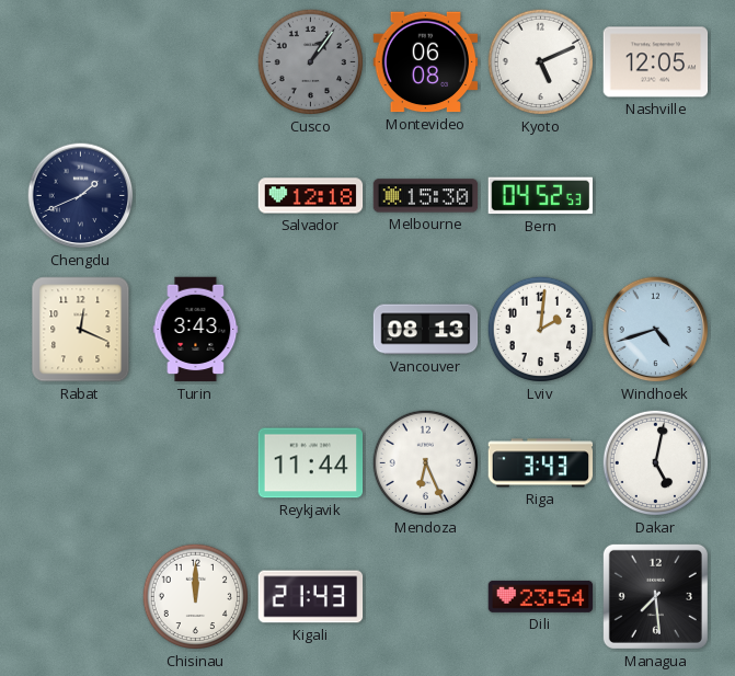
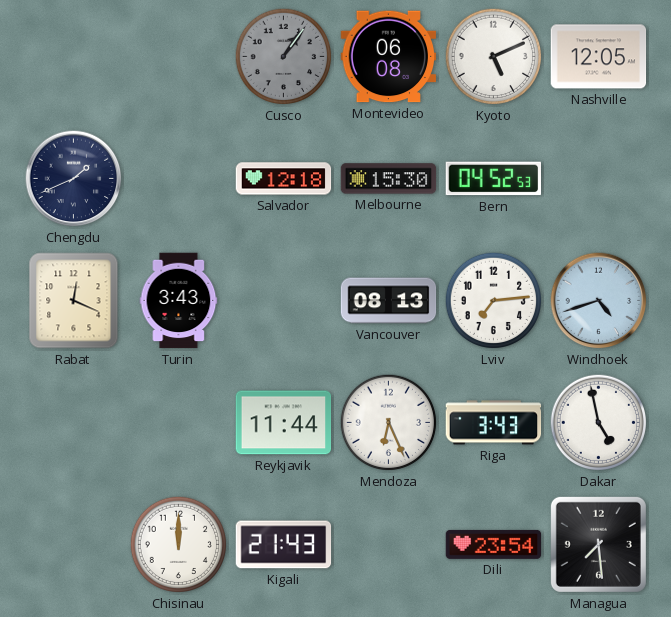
Lviv: 2:01 -> 7:14 (494, 301)
Dakar: 5:02 -> 4:58 (599, 423)
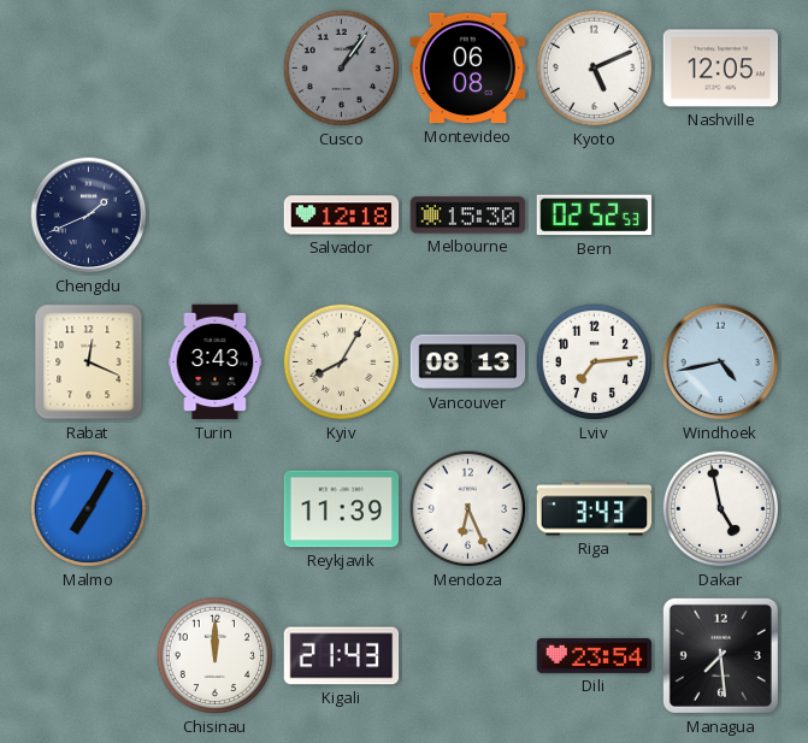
Bern: 04:52 -> 02:52 (594, 216)
Kyiv: none -> 8:05 (342, 362)
Windhoek: 4:42 -> 4:43 (721, 362)
Malmo: none -> 7:05 (89, 509)
Reykjavik: 11:44 -> 11:39 (342, 509)
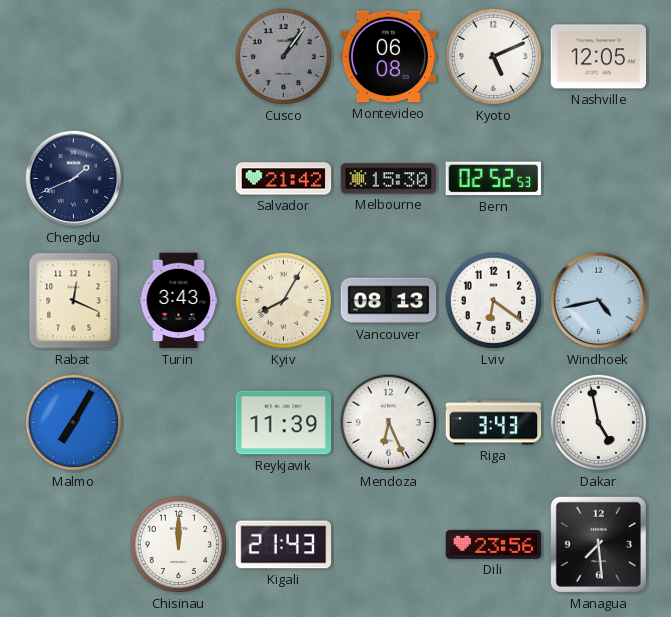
Salvador: 12:18 -> 21:42 (284, 179)
Lviv: 7:14 -> 6:21 (494, 301)
Dili: 23:54 -> 23:56 (494, 544)
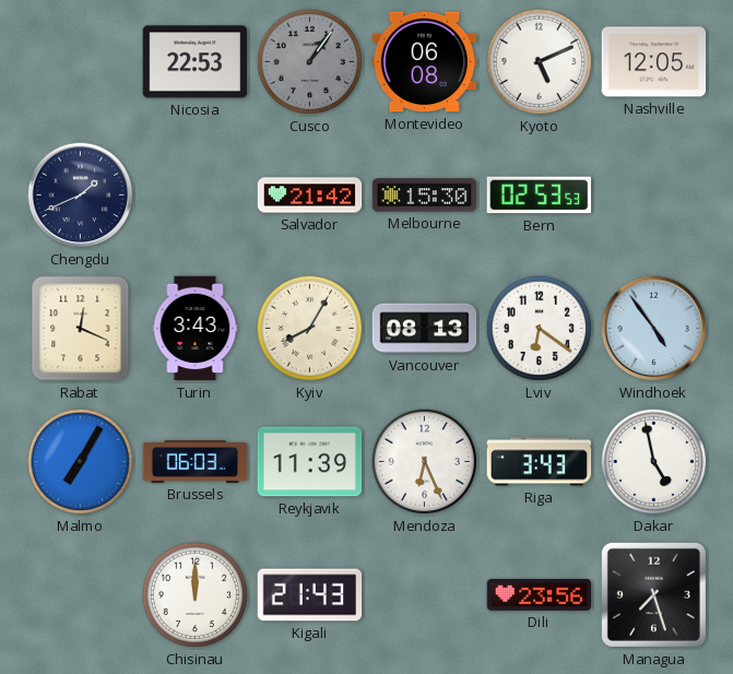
Nicosia: none -> 22:53 (196, 62)
Bern: 02:52 -> 02:53 (539, 196)
Windhoek: 4:43 -> 4:54 (654, 329)
Brussels: none -> 06:03 (196, 461)
Managua: 7:29 -> 7:27 (653, 594)
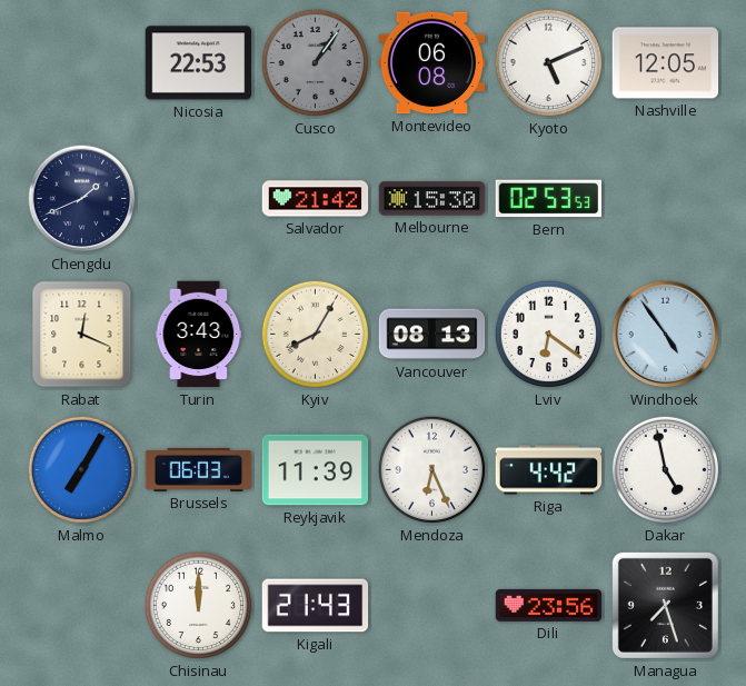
Riga: 3:43 -> 4:42 (549, 470)
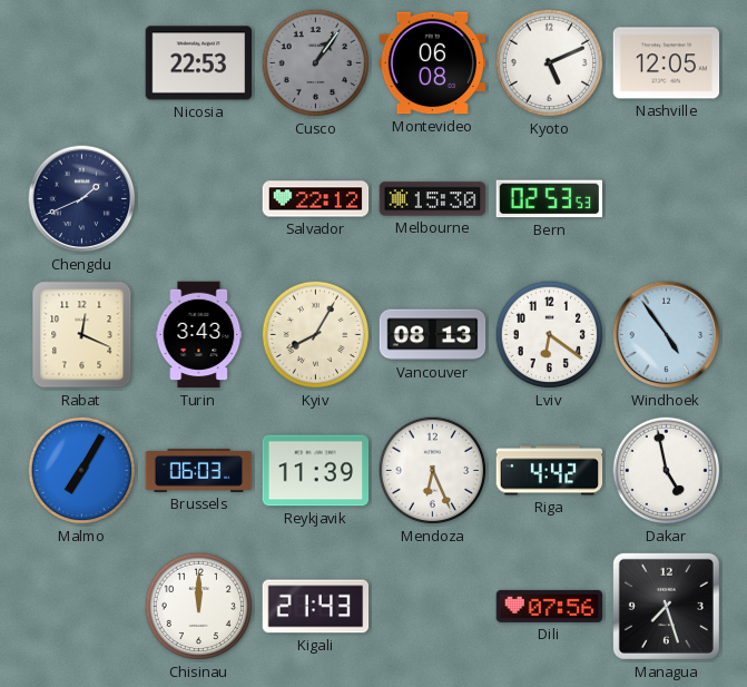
Salvador: 21:42 -> 22:12 (316, 199)
Dili: 23:56 -> 07:56 (550, 606)
